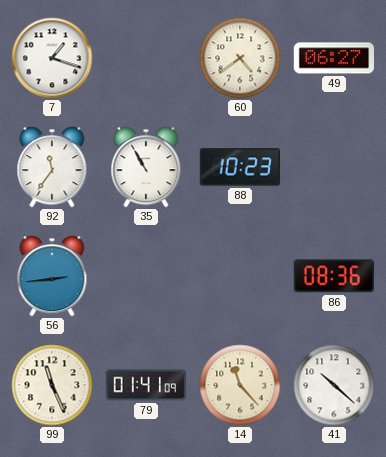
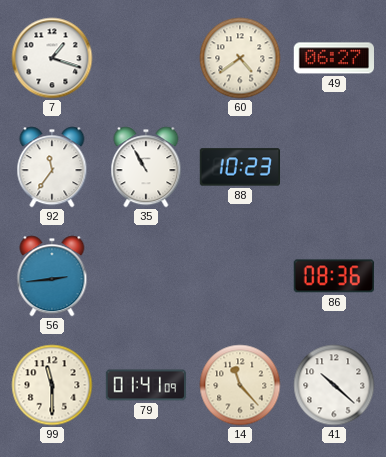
99: 11:26 -> 11:30 (52, 385)
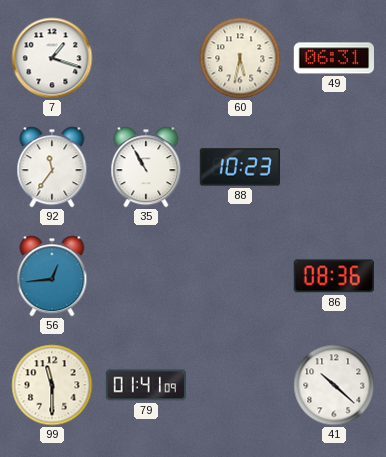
60: 4:39 -> 5:32 (240, 58)
49: 06:27 -> 06:31 (334, 58)
56: 2:44 -> 12:44 (52, 276)
14: 11:23 -> none (240, 385)
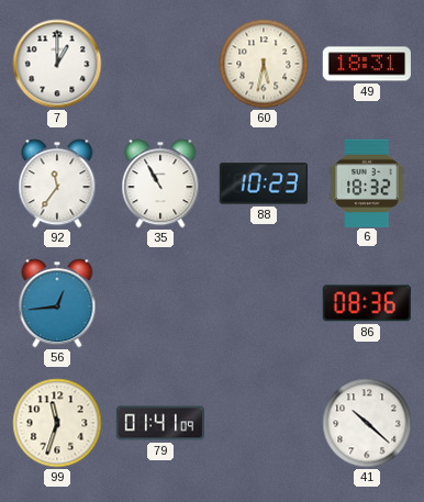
7: 1:18 -> 1:00 (57, 64)
49: 06:31 -> 18:31 (367, 64)
6: none -> 18:32 (367, 182)
99: 11:30 -> 11:33 (57, 423)
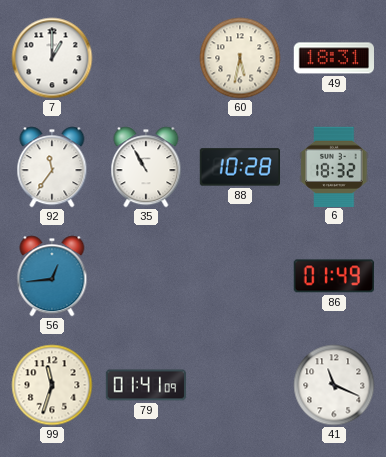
88: 10:23 -> 10:28 (240, 167)
86: 08:36 -> 01:49 (334, 276)
41: 10:22 -> 11:19 (334, 385)
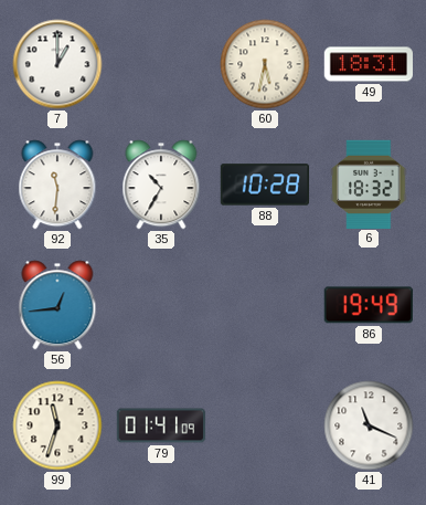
92: 11:36 -> 11:31 (57, 185)
35: 10:55 -> 10:35 (161, 185)
86: 01:49 -> 19:49 (369, 305)
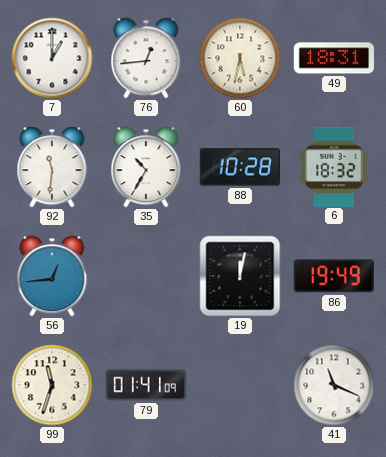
76: none -> 12:44 (146, 58)
19: none -> 12:02 (240, 276)
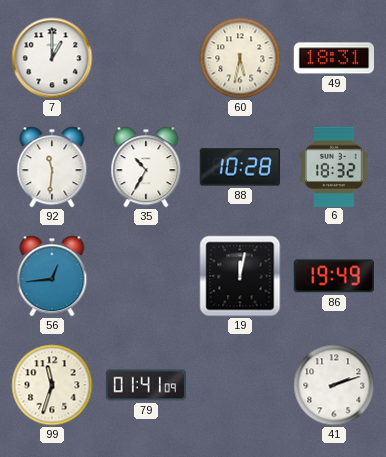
76: 12:44 -> none (146, 58)
41: 11:19 -> 2:12 (334, 385)
